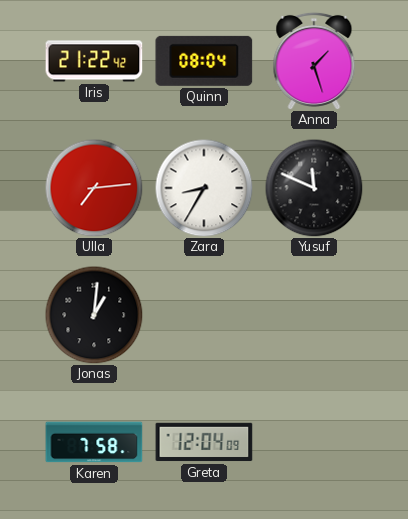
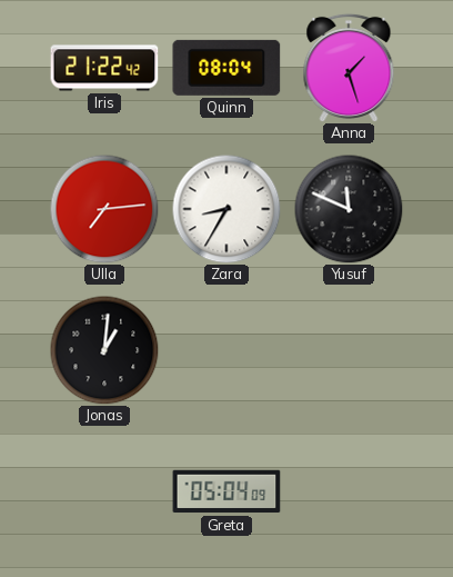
Karen: 7:58 -> none (94, 442)
Greta: 12:04 -> 05:04 (226, 491)
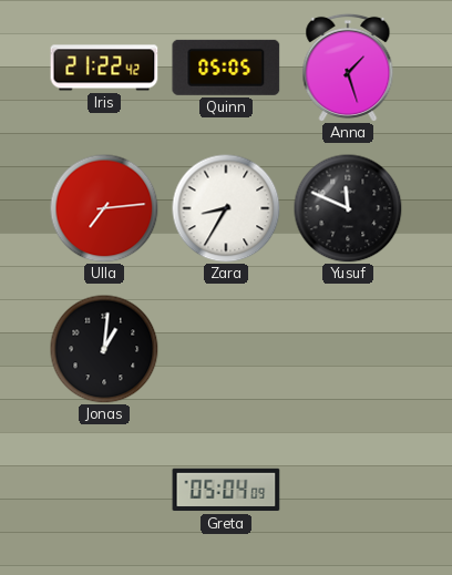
Quinn: 08:04 -> 05:05 (226, 68)
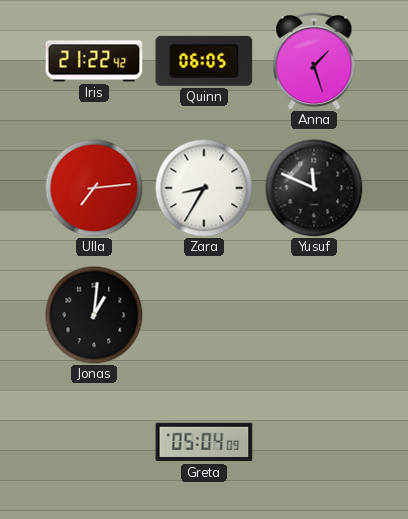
Quinn: 05:05 -> 06:05 (204, 61)
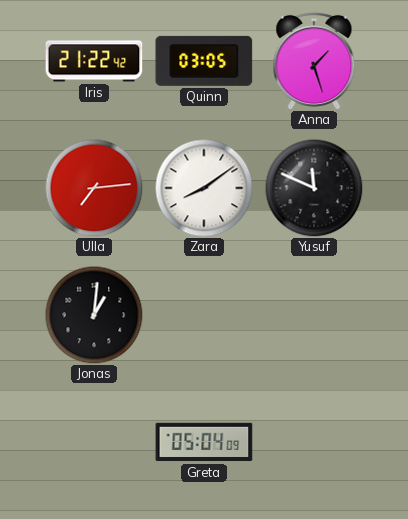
Quinn: 06:05 -> 03:05 (204, 61)
Zara: 8:35 -> 8:09 (204, 188)
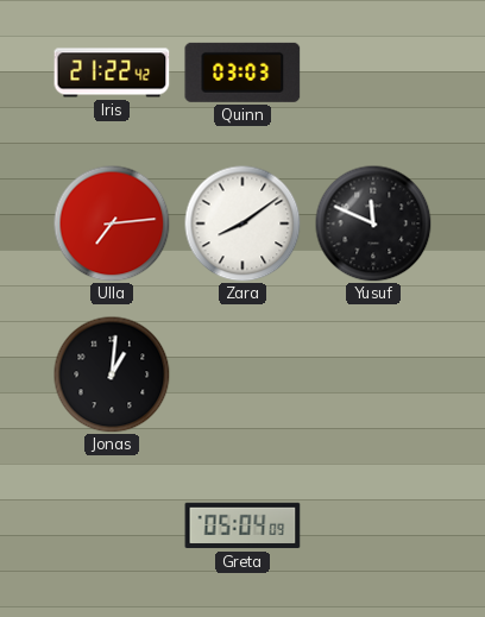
Quinn: 03:05 -> 03:03 (242, 73)
Anna: 1:27 -> none (314, 60)
